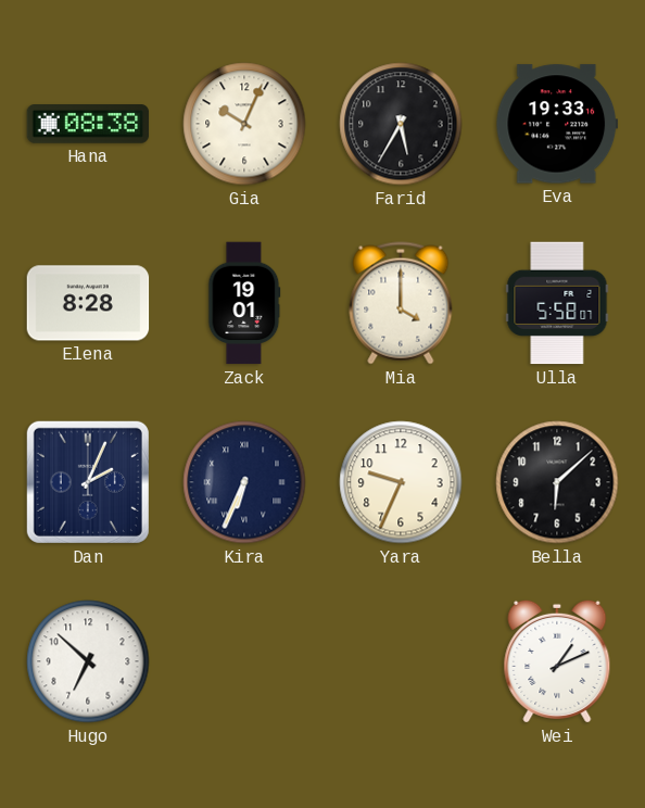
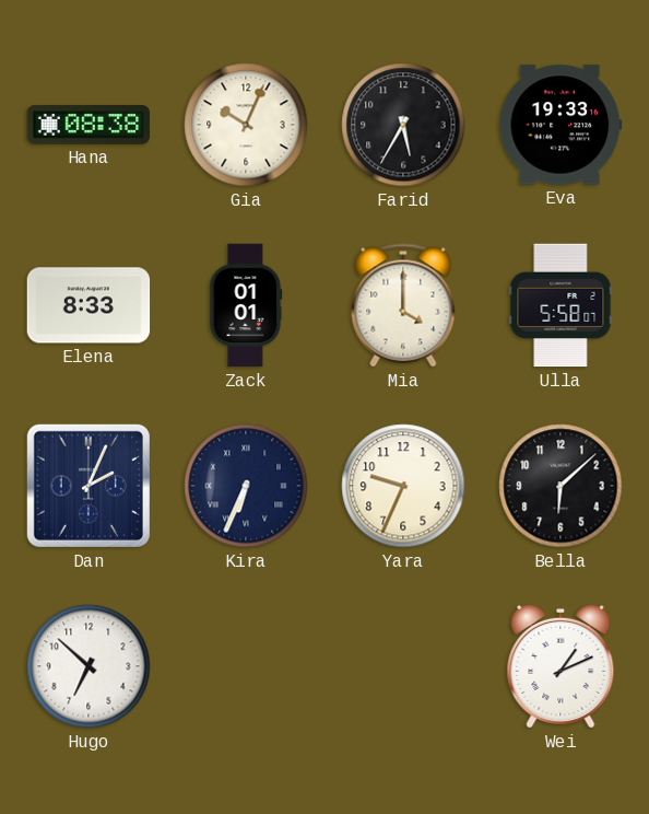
Elena: 8:28 -> 8:33 (88, 305)
Zack: 19:01 -> 01:01 (246, 305)
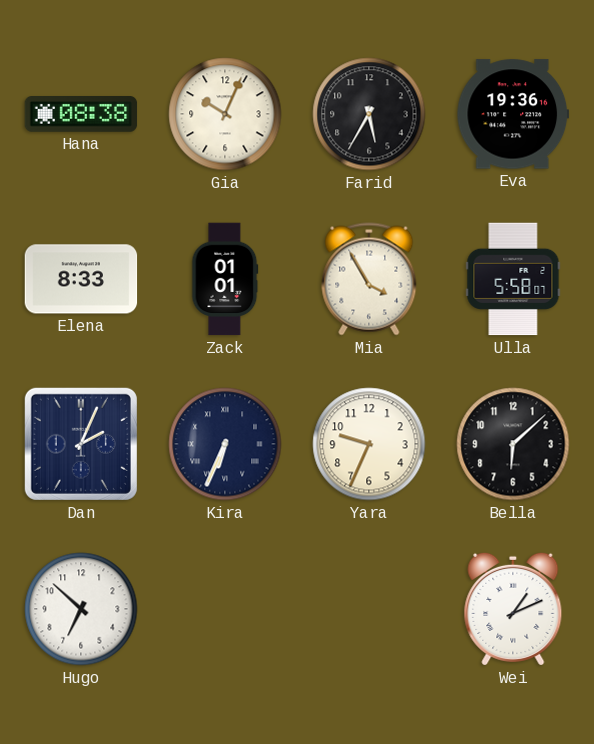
Eva: 19:33 -> 19:36 (513, 114)
Mia: 4:00 -> 3:55 (369, 279)
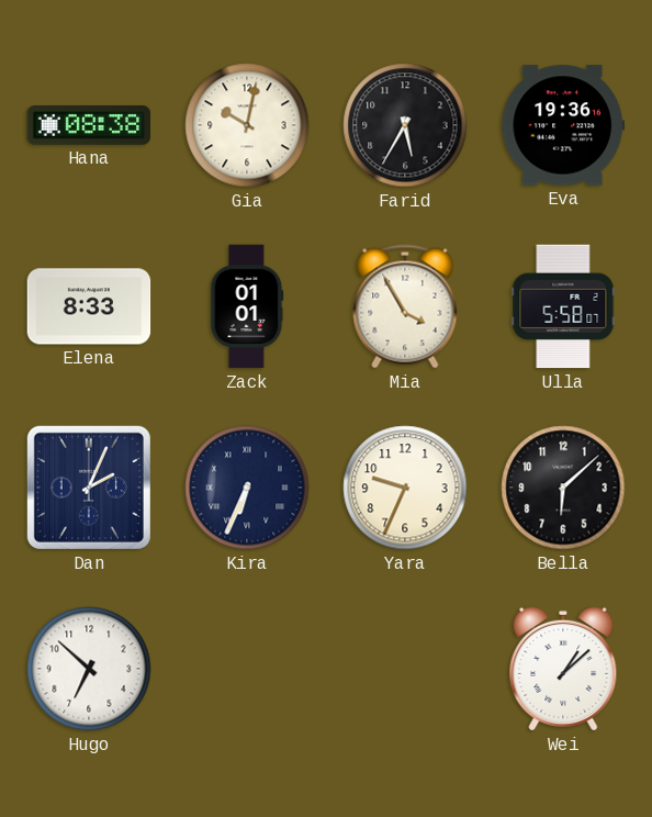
Gia: 10:04 -> 10:02 (247, 125)
Wei: 1:11 -> 1:08 (563, 669)
